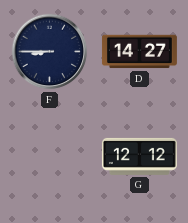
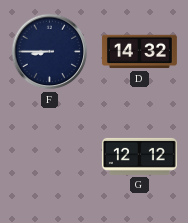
D: 14:27 -> 14:32 (139, 52)
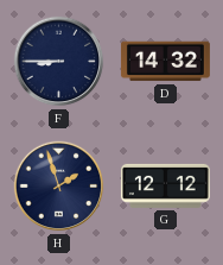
H: none -> 1:57 (59, 187)
